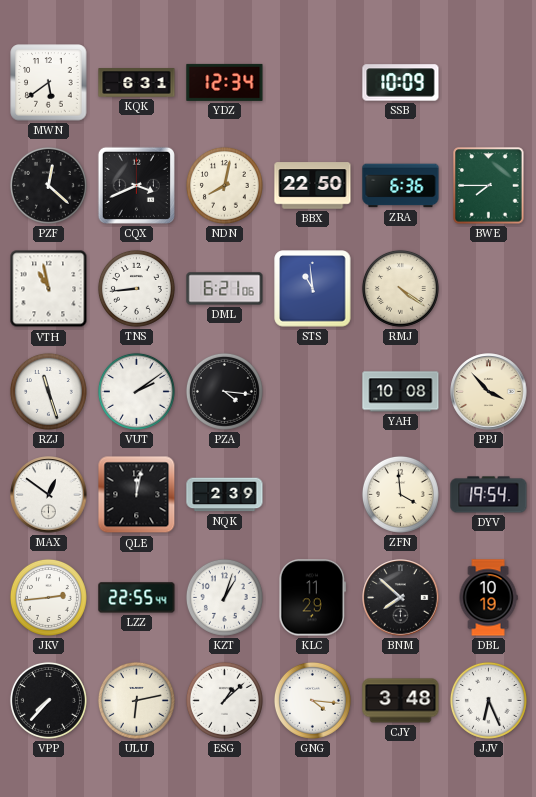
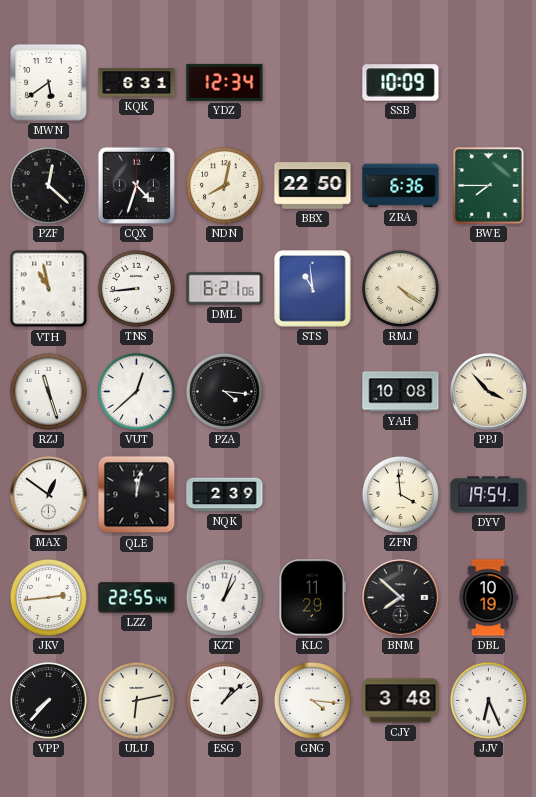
CQX: 3:41 -> 4:33 (136, 185)
VUT: 2:09 -> 12:38 (136, 391)
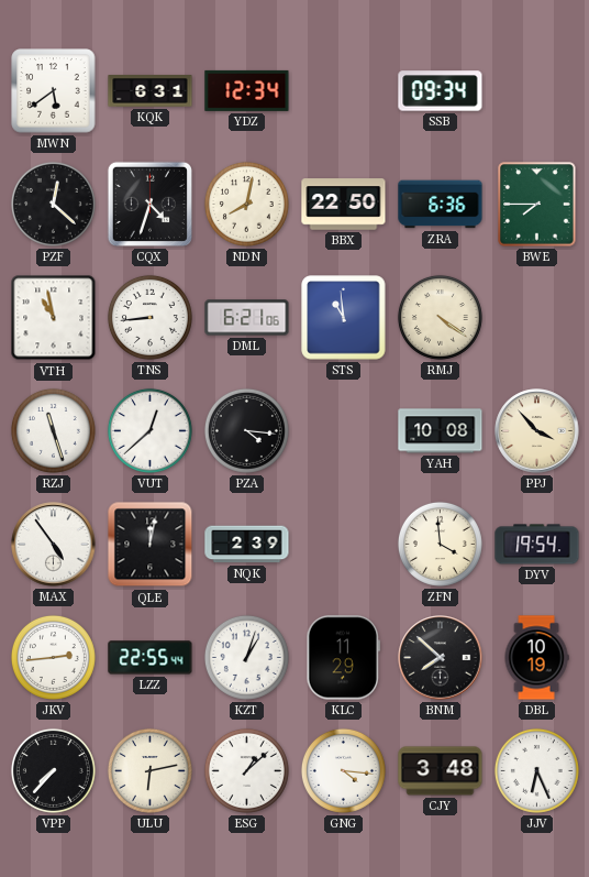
SSB: 10:09 -> 09:34 (441, 91)
MAX: 12:51 -> 4:54 (54, 545)
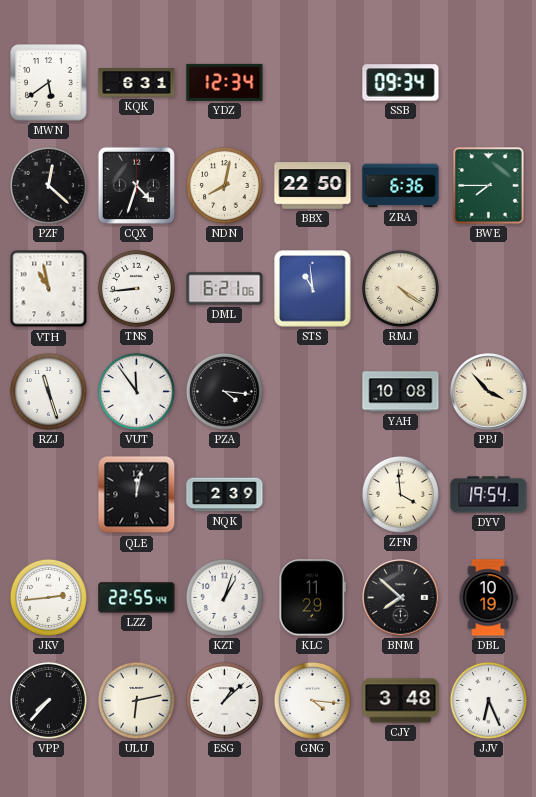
VUT: 12:38 -> 11:54 (136, 391)
MAX: 4:54 -> none (54, 545)
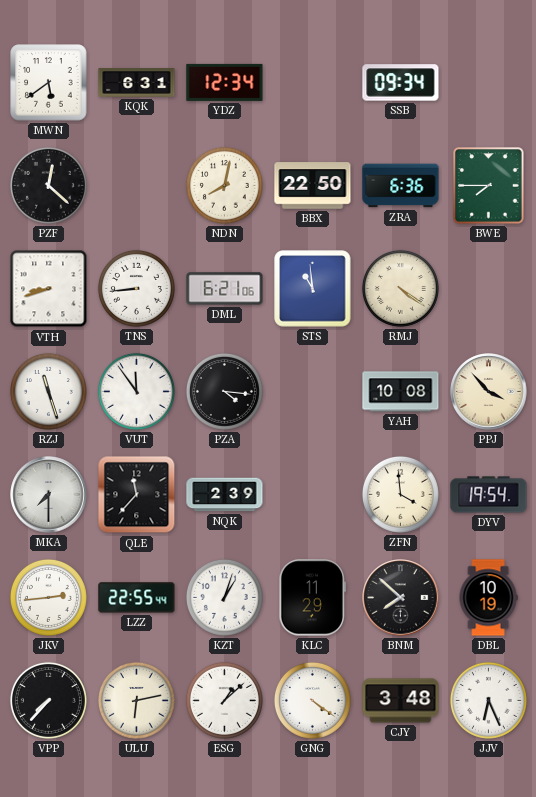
CQX: 4:33 -> none (136, 185)
VTH: 10:58 -> 8:42 (49, 289)
MKA: none -> 7:30 (49, 495)
QLE: 12:02 -> 11:37 (137, 495)
GNG: 4:16 -> 4:21 (312, 700)
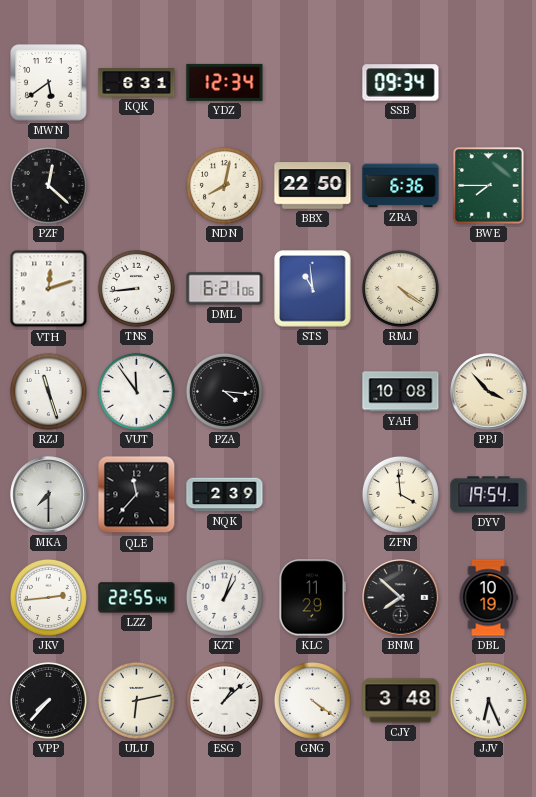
VTH: 8:42 -> 12:12 (49, 289)
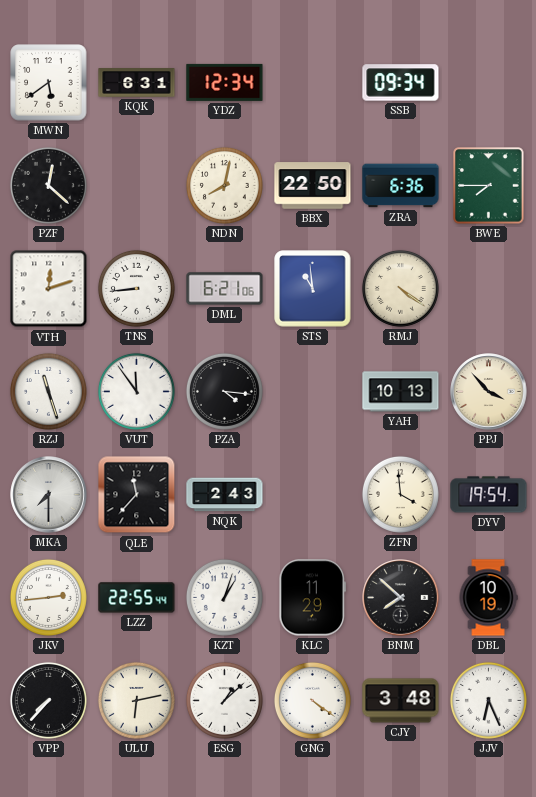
YAH: 10:08 -> 10:13 (401, 392)
NQK: 2:39 -> 2:43 (225, 495)
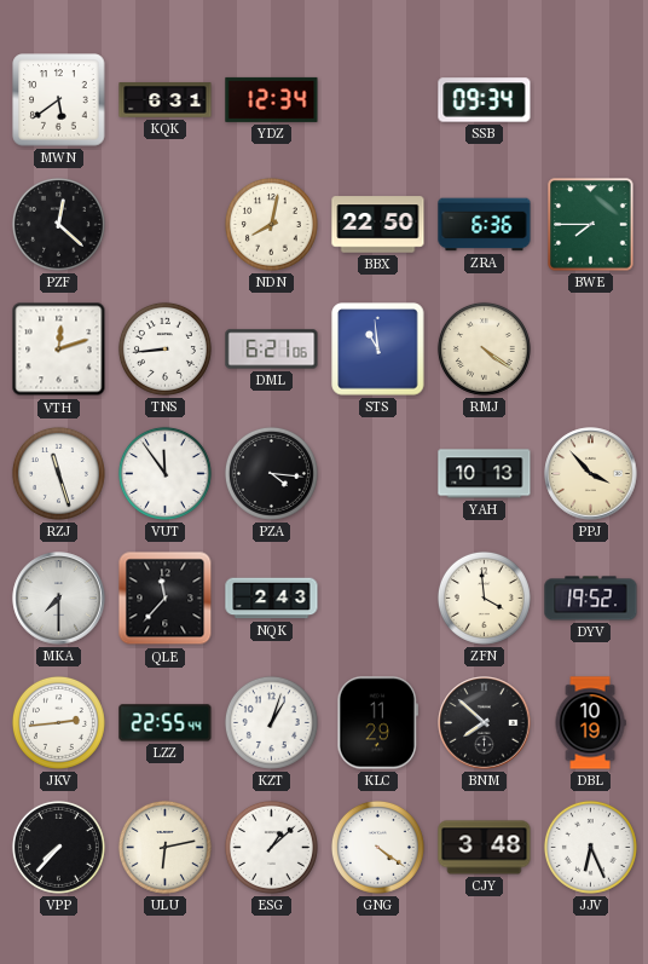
DYV: 19:54 -> 19:52 (591, 599)
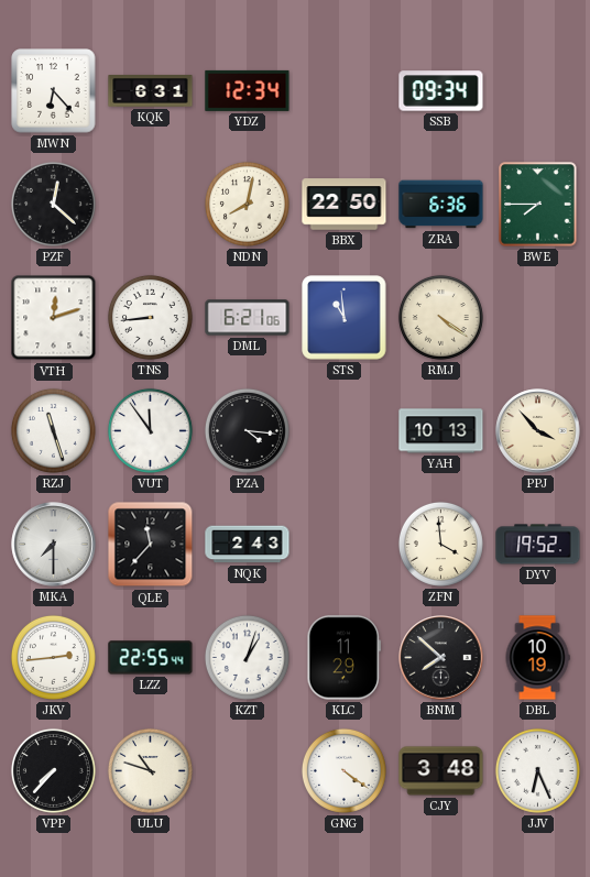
MWN: 5:39 -> 6:23 (54, 91)
ULU: 6:13 -> 10:48 (150, 770)
ESG: 1:08 -> none (271, 847)
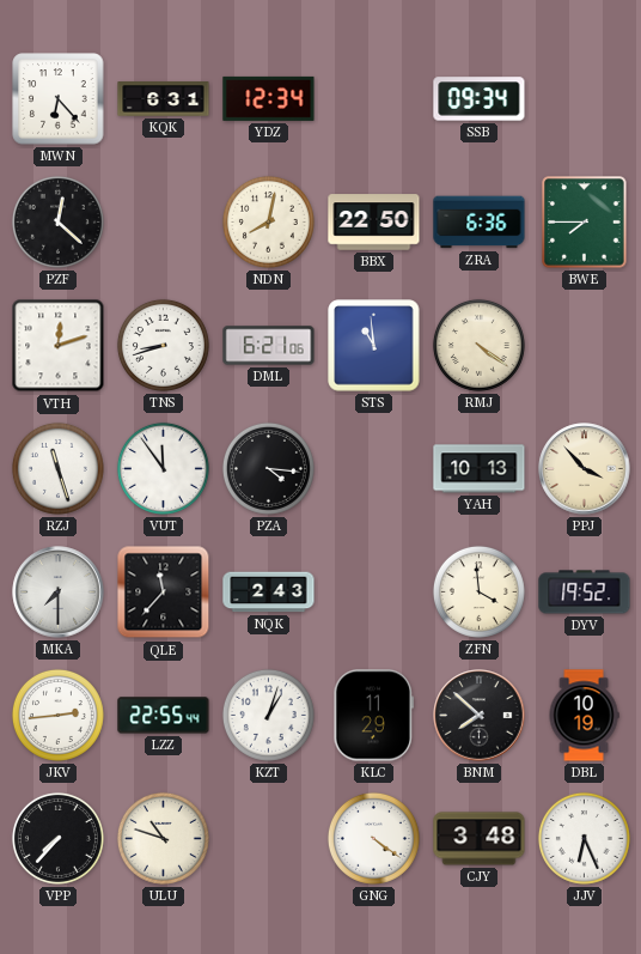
TNS: 8:44 -> 8:42 (163, 345)
